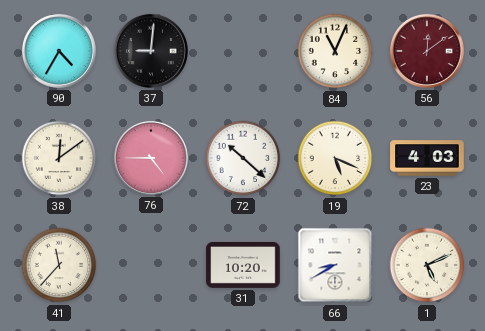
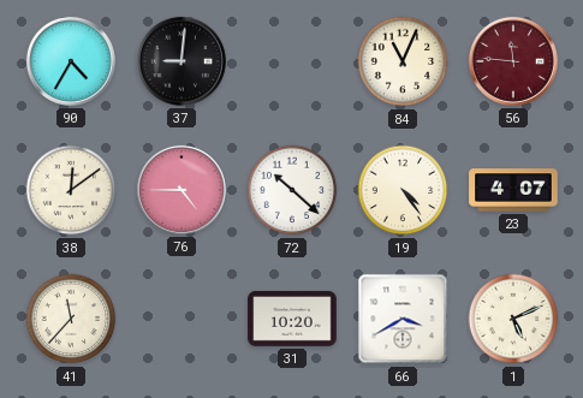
56: 12:09 -> 11:46 (513, 61)
19: 5:19 -> 4:24 (403, 190)
23: 4:03 -> 4:07 (513, 190)
66: 8:40 -> 3:40 (403, 319)
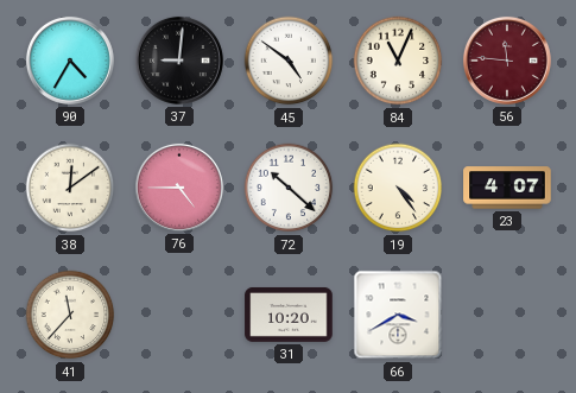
45: none -> 4:51 (289, 61)
1: 5:11 -> none (513, 319)
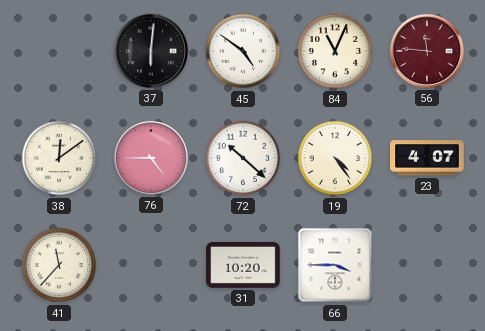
90: 4:35 -> none (70, 61)
37: 9:01 -> 6:01 (151, 51)
66: 3:40 -> 3:45 (335, 265)
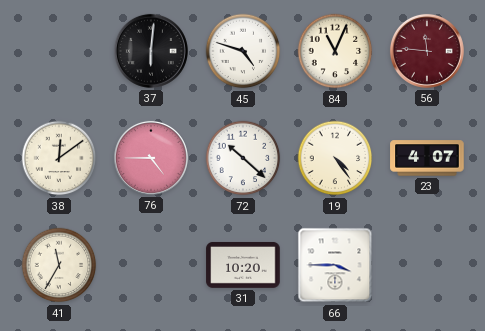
45: 4:51 -> 4:48 (243, 51)
41: 11:37 -> 11:35 (59, 265)
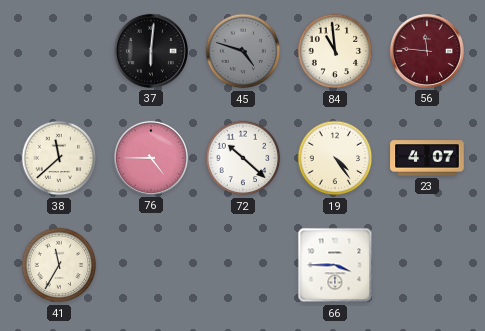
45 dial: white -> grey (243, 51)
84: 11:04 -> 10:59 (335, 51)
38: 12:09 -> 11:38 (59, 158)
31: 10:20 -> none (243, 265)
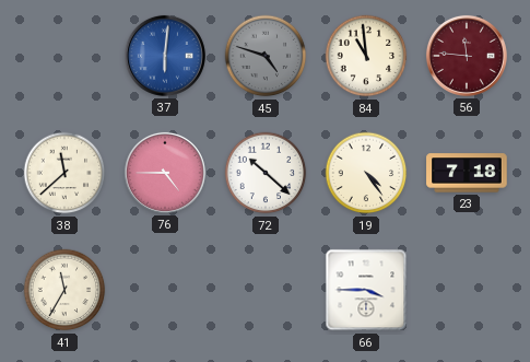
37 dial: black -> blue (165, 56)
23: 4:07 -> 7:18 (467, 173)
